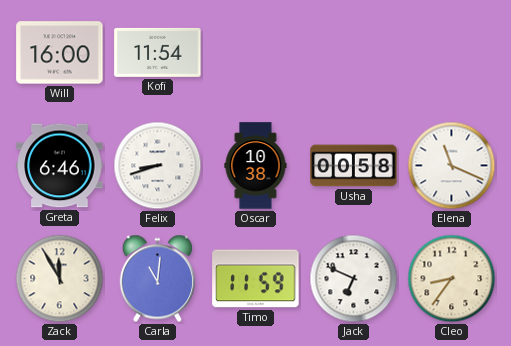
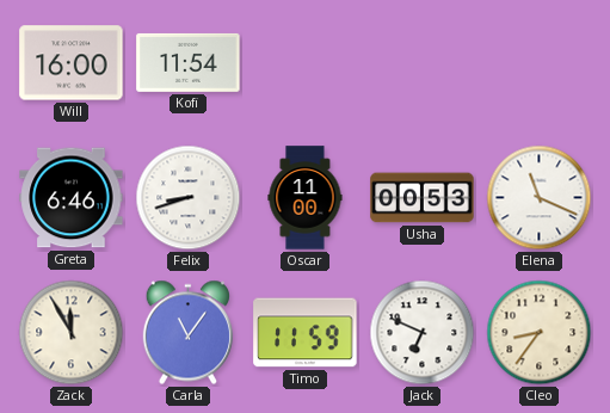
Oscar: 10:38 -> 11:00 (306, 198)
Usha: 00:58 -> 00:53 (423, 198)
Carla: 11:01 -> 11:06 (187, 333)
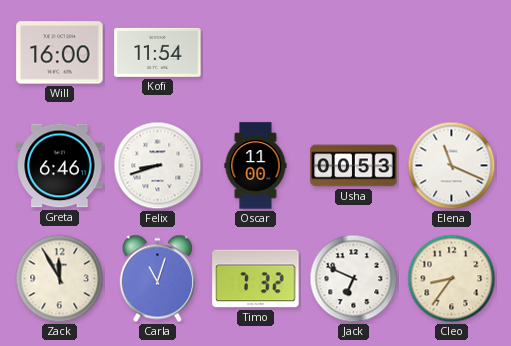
Carla: 11:06 -> 11:03 (157, 279)
Timo: 11:59 -> 7:32 (256, 279)
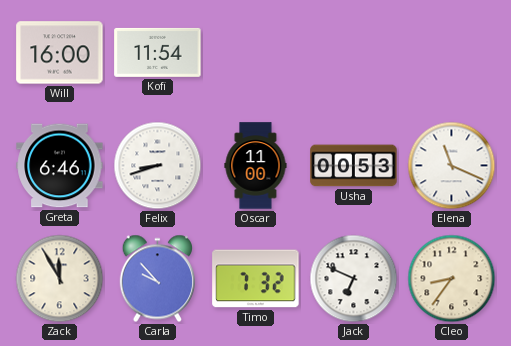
Carla: 11:03 -> 9:53 (157, 279)
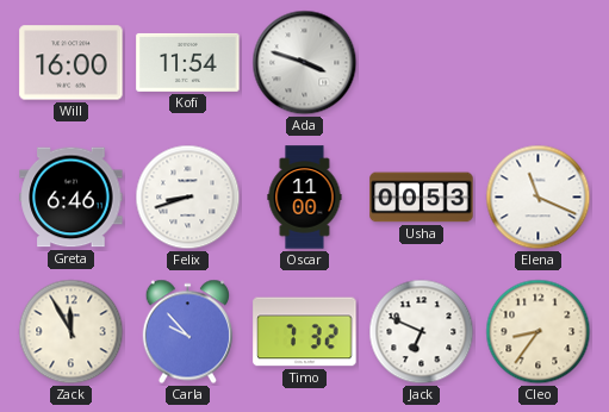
Ada: none -> 3:48 (305, 63)
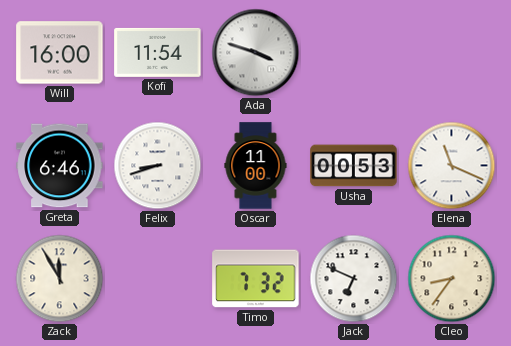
Carla: 9:53 -> none (187, 332)
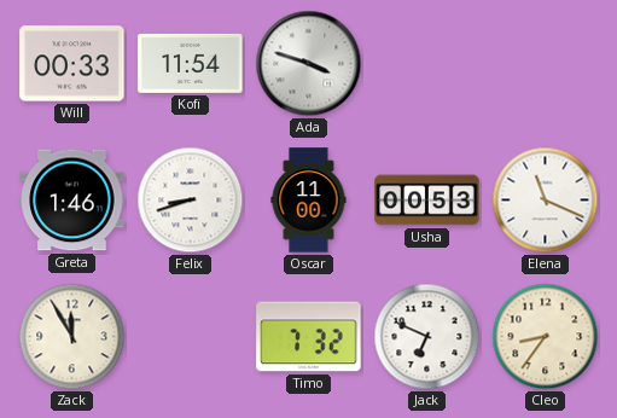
Will: 16:00 -> 00:33 (72, 64)
Greta: 6:46 -> 1:46 (72, 201)
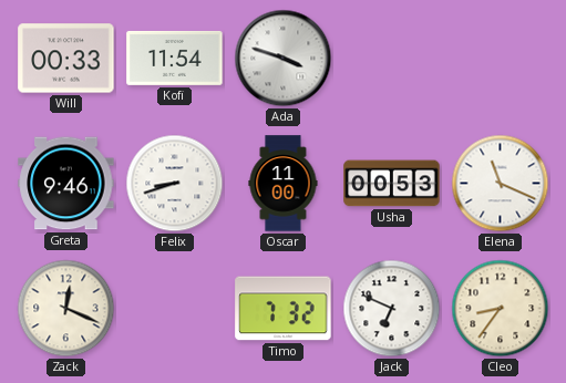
Greta: 1:46 -> 9:46 (66, 184)
Zack: 11:55 -> 12:19 (66, 309)
